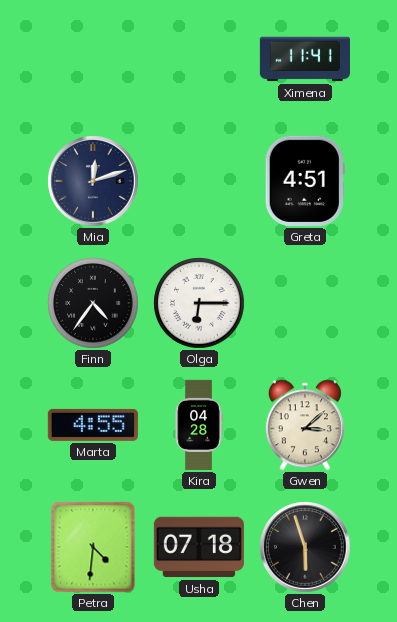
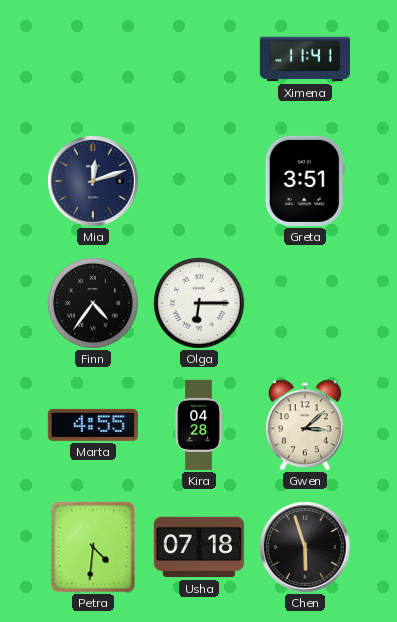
Greta: 4:51 -> 3:51 (305, 181)
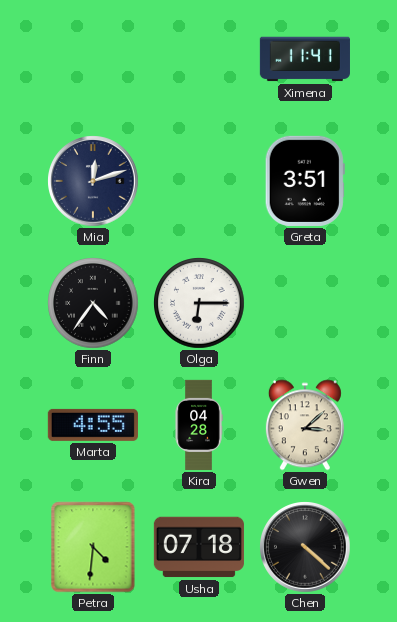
Chen: 5:57 -> 4:22 (305, 547)
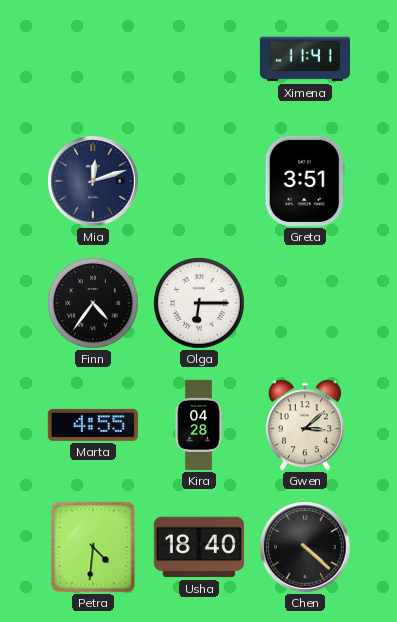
Usha: 07:18 -> 18:40 (199, 547)
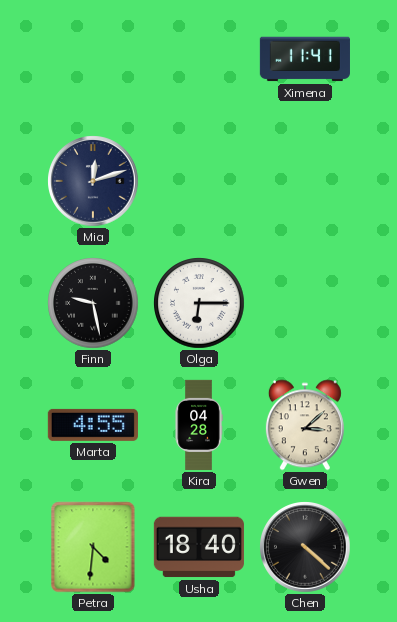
Greta: 3:51 -> none (305, 181)
Finn: 4:36 -> 9:28 (93, 303)
